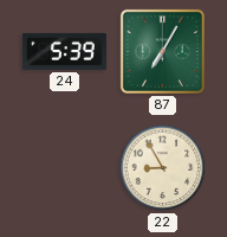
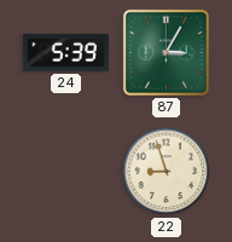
87: 7:05 -> 3:05 (166, 52)
22: 8:55 -> 8:57 (167, 172)
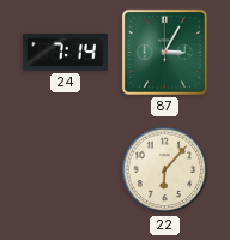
24: 5:39 -> 7:14 (65, 52)
22: 8:57 -> 6:07 (165, 170)
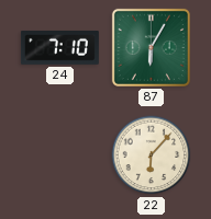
24: 7:14 -> 7:10 (59, 47)
87: 3:05 -> 6:05 (151, 47)
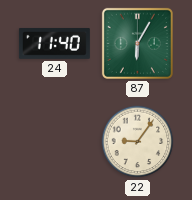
24: 7:10 -> 11:40 (54, 43)
22: 6:07 -> 9:06 (138, 142)
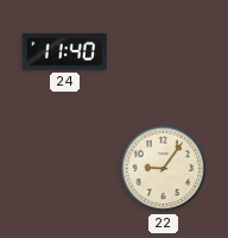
87: 6:05 -> none (137, 43)
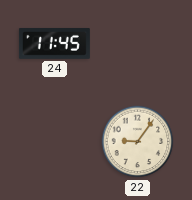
24: 11:40 -> 11:45 (54, 43)
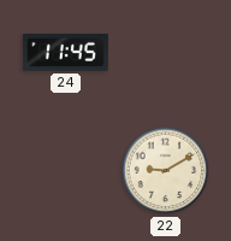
22: 9:06 -> 9:10 (166, 171)
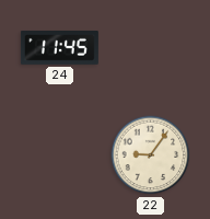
22: 9:10 -> 9:06 (151, 155)
